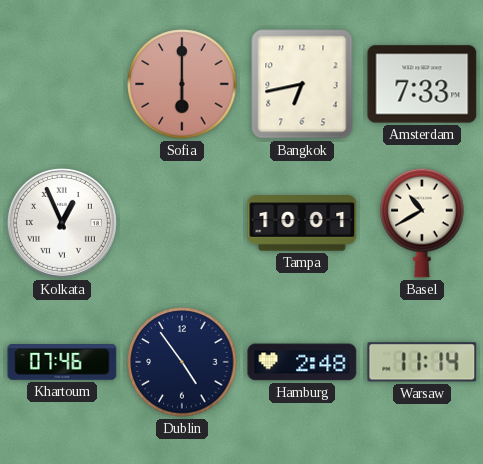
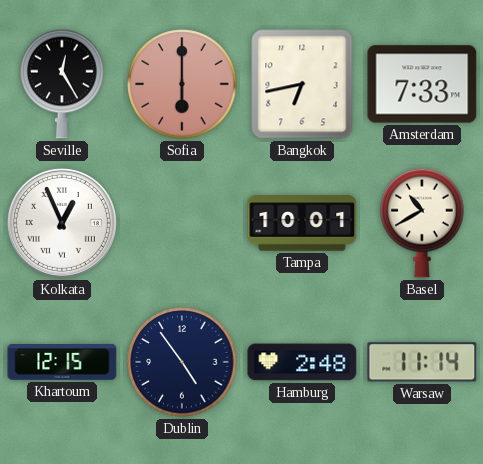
Seville: none -> 12:25 (62, 84)
Khartoum: 07:46 -> 12:15 (62, 363)
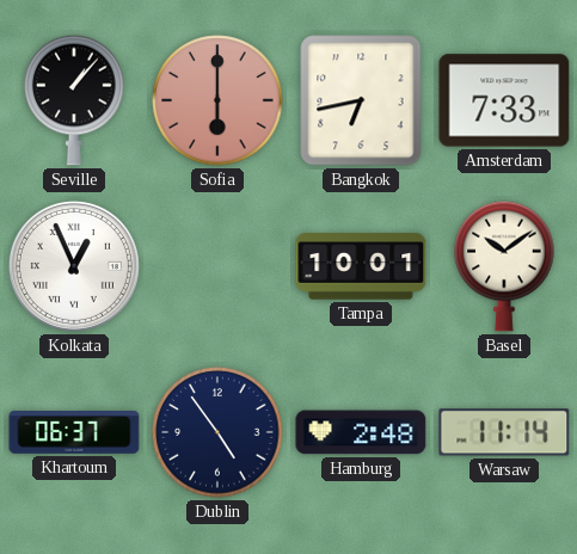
Seville: 12:25 -> 1:07 (74, 100)
Basel: 10:40 -> 10:09 (504, 266)
Khartoum: 12:15 -> 06:37 (74, 433)
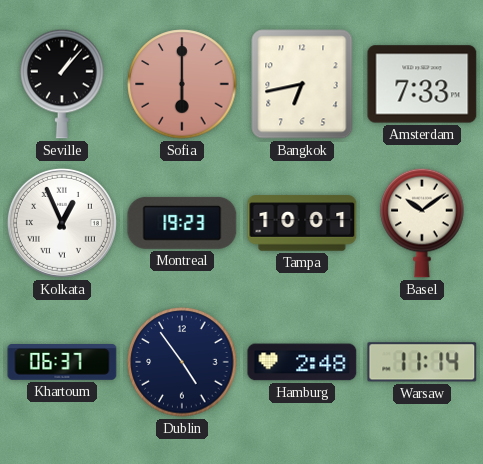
Montreal: none -> 19:23 (182, 223)
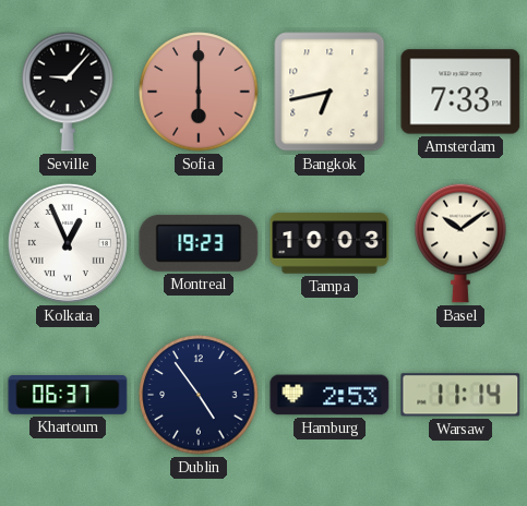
Seville: 1:07 -> 9:07 (68, 92)
Tampa: 10:01 -> 10:03 (330, 243)
Hamburg: 2:48 -> 2:53 (330, 395)
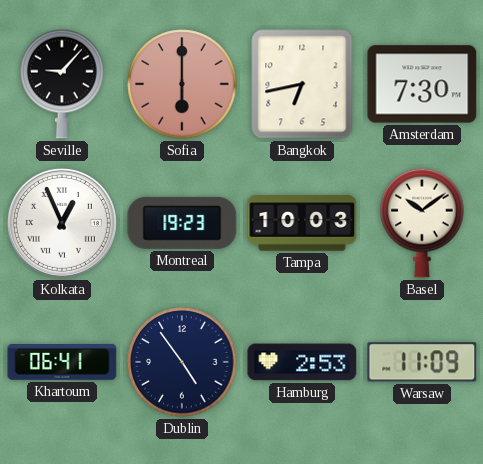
Amsterdam: 7:33 -> 7:30 (422, 84)
Khartoum: 06:37 -> 06:41 (62, 363)
Warsaw: 11:14 -> 11:09 (422, 362)
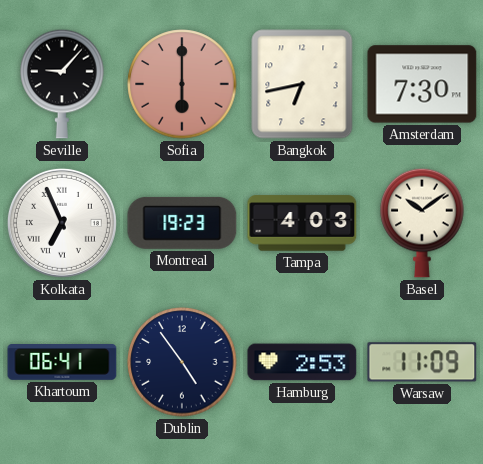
Kolkata: 12:56 -> 6:56 (62, 223)
Tampa: 10:03 -> 4:03 (302, 223)
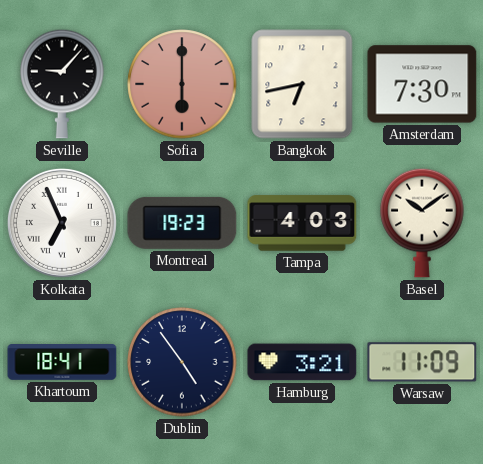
Khartoum: 06:41 -> 18:41 (62, 363)
Hamburg: 2:53 -> 3:21 (302, 362)
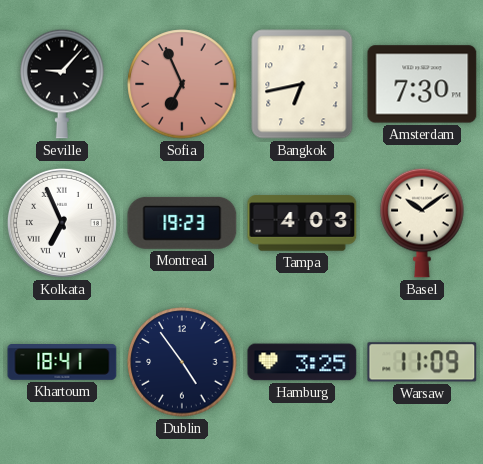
Sofia: 6:00 -> 6:56 (182, 84)
Hamburg: 3:21 -> 3:25 (302, 362)
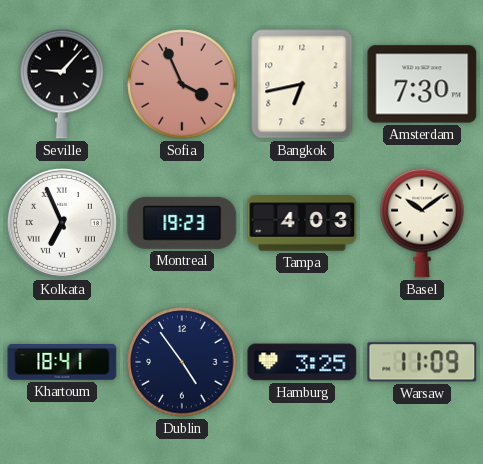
Sofia: 6:56 -> 3:56 (182, 84)
